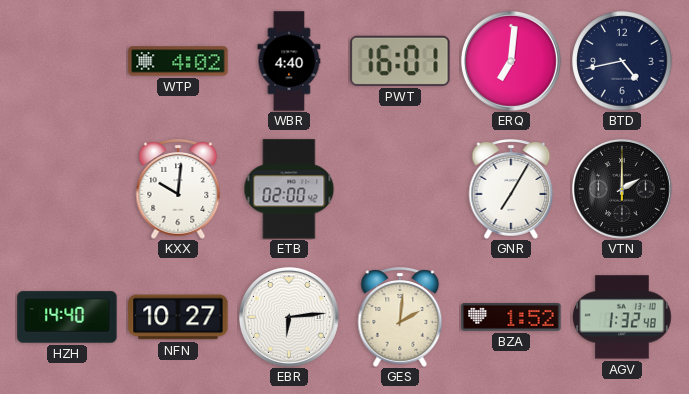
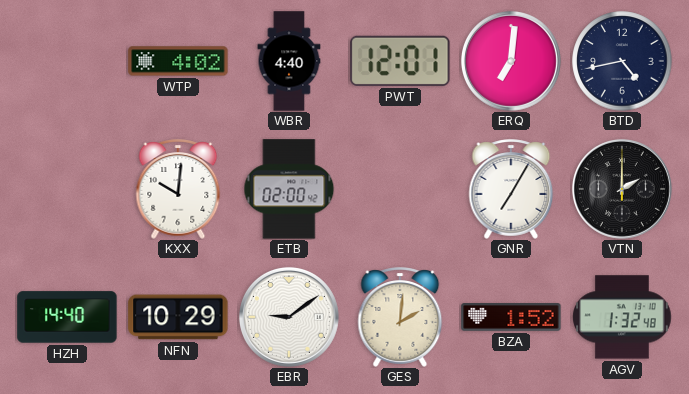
PWT: 16:01 -> 12:01 (400, 61)
NFN: 10:27 -> 10:29 (178, 317)
EBR: 6:14 -> 9:09 (289, 317)
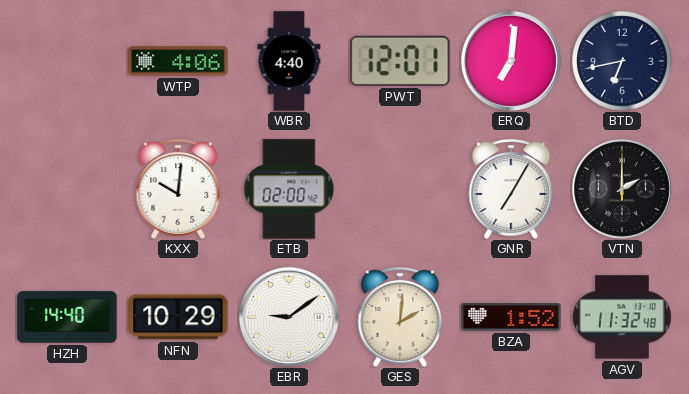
WTP: 4:02 -> 4:06 (178, 61)
BTD: 4:43 -> 6:43 (622, 61)
AGV: 1:32 -> 11:32 (622, 317)
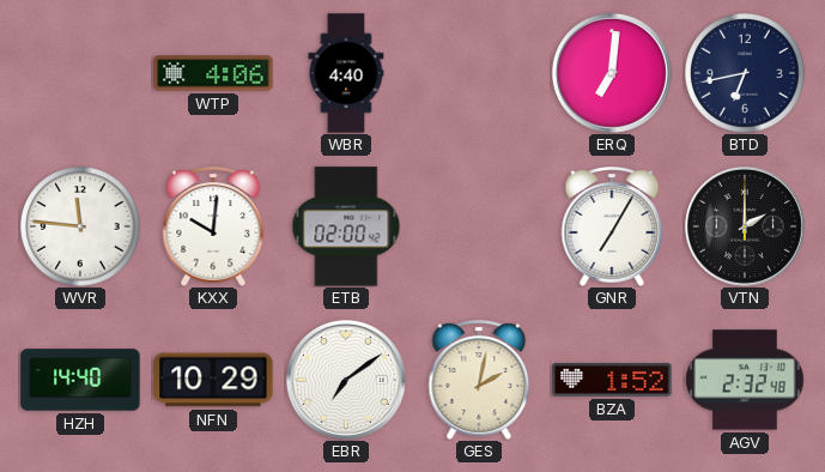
PWT: 12:01 -> none (400, 61)
WVR: none -> 11:46 (80, 226)
EBR: 9:09 -> 7:09 (346, 380)
GES: 2:01 -> 2:02 (479, 380)
AGV: 11:32 -> 2:32 (745, 380)
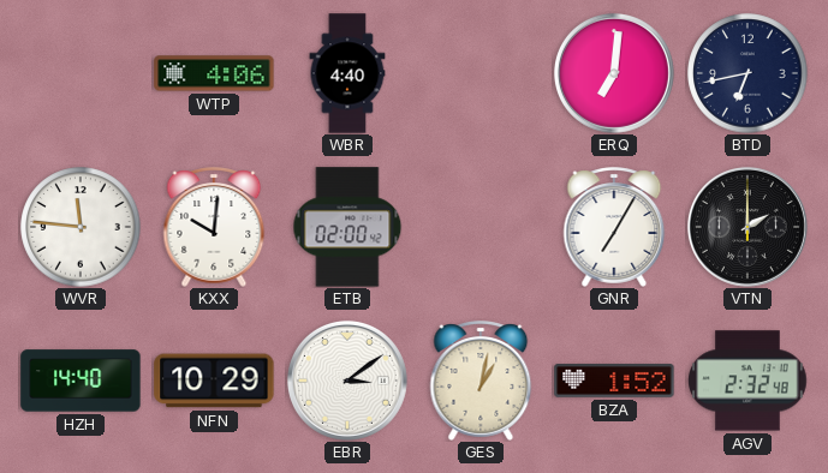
EBR: 7:09 -> 3:09 (347, 381)
GES: 2:02 -> 1:02 (481, 381)
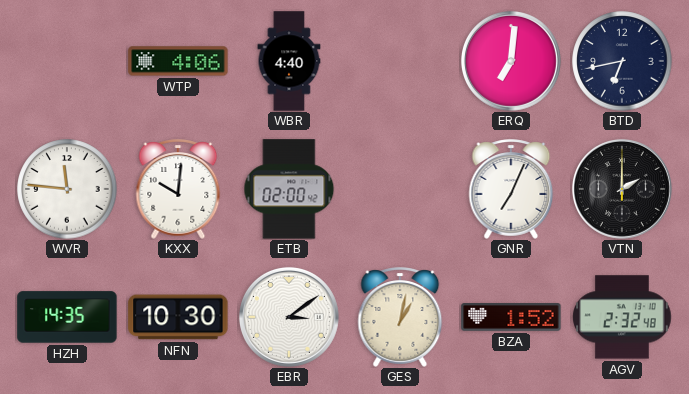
GNR: 7:05 -> 7:04 (511, 189)
HZH: 14:40 -> 14:35 (67, 317)
NFN: 10:29 -> 10:30 (178, 317)
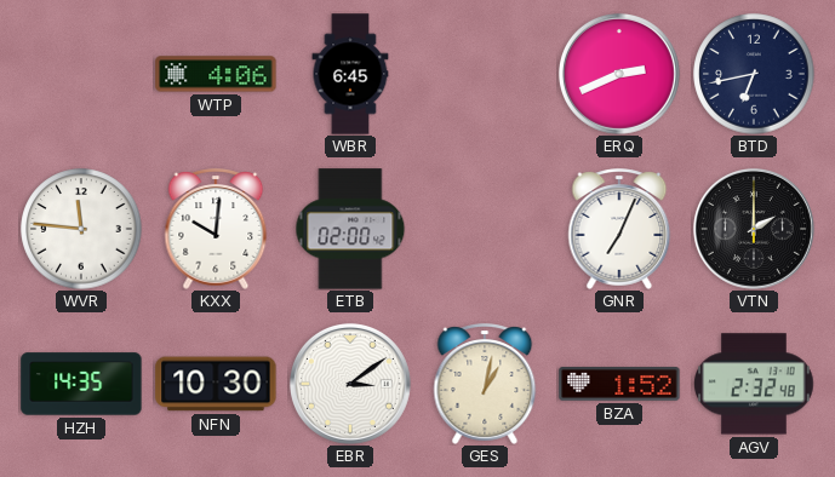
WBR: 4:40 -> 6:45 (350, 74)
ERQ: 7:01 -> 2:41 (619, 74)
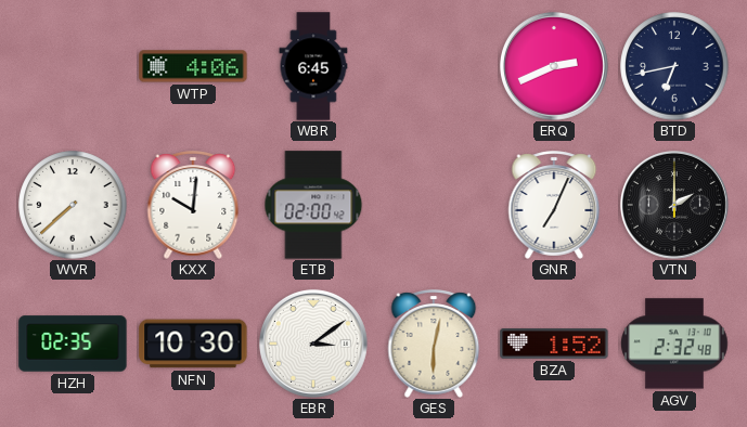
WVR: 11:46 -> 7:38 (73, 205)
HZH: 14:35 -> 02:35 (73, 344)
GES: 1:02 -> 6:02 (434, 344)
